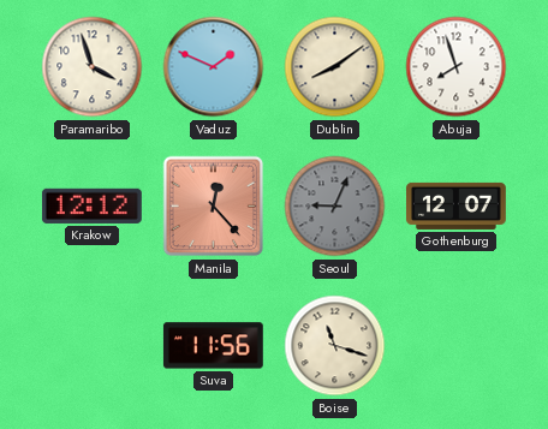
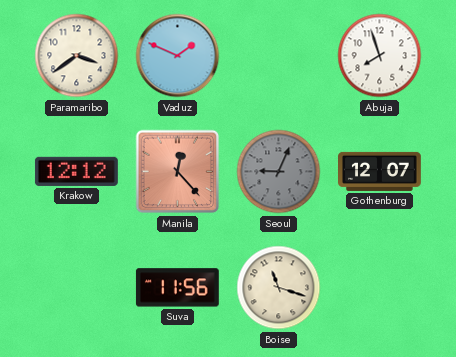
Paramaribo: 3:57 -> 3:39 (77, 56)
Dublin: 8:09 -> none (335, 67)
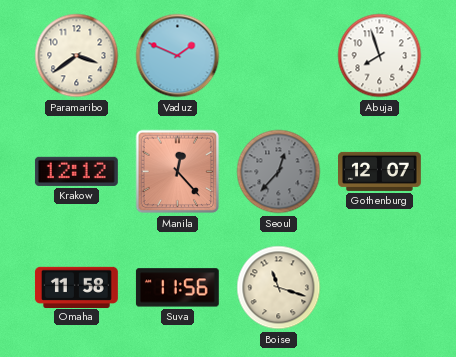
Seoul: 9:04 -> 12:37 (279, 172)
Omaha: none -> 11:58 (77, 287)
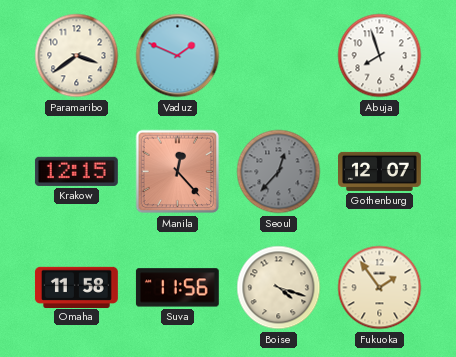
Krakow: 12:12 -> 12:15 (76, 171)
Boise: 11:18 -> 4:18 (279, 288)
Fukuoka: none -> 1:54 (380, 288)
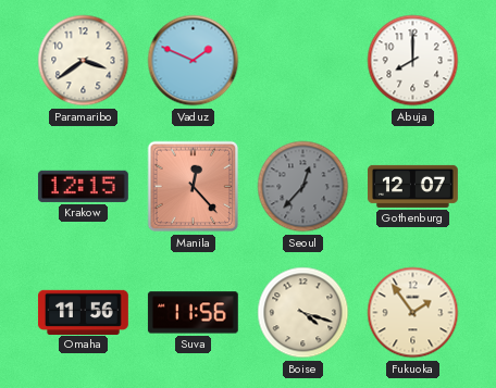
Abuja: 7:57 -> 8:00 (413, 61)
Omaha: 11:58 -> 11:56 (84, 312)
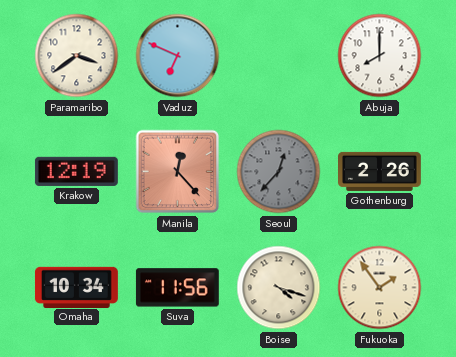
Vaduz: 1:49 -> 6:49 (178, 56)
Krakow: 12:15 -> 12:19 (76, 171)
Gothenburg: 12:07 -> 2:26 (380, 171)
Omaha: 11:56 -> 10:34 (77, 287)
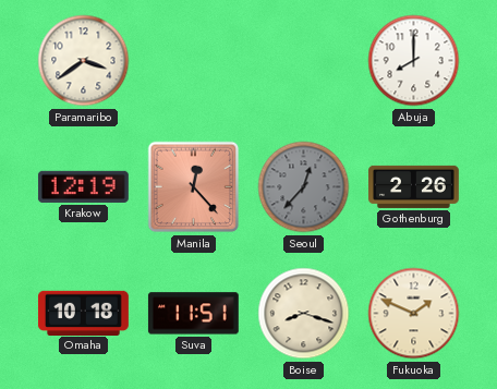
Vaduz: 6:49 -> none (178, 56)
Omaha: 10:34 -> 10:18 (84, 313)
Suva: 11:56 -> 11:51 (193, 314)
Boise: 4:18 -> 8:18 (304, 314)
Fukuoka: 1:54 -> 1:49 (414, 314)
